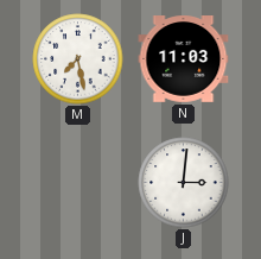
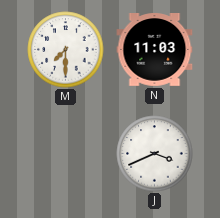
M: 7:28 -> 7:30 (66, 50)
J: 3:01 -> 3:41 (155, 154)
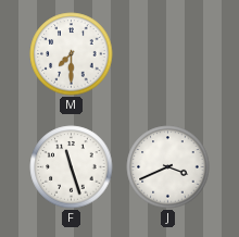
N: 11:03 -> none (155, 50)
F: none -> 11:27 (72, 167)
